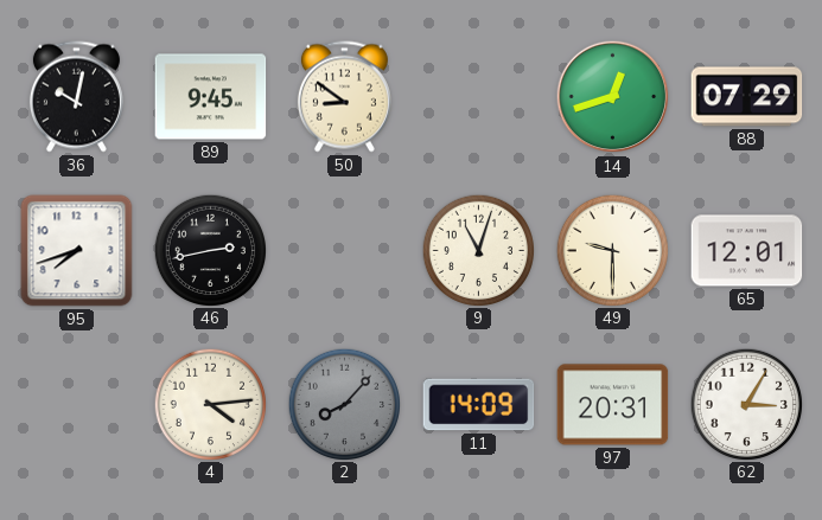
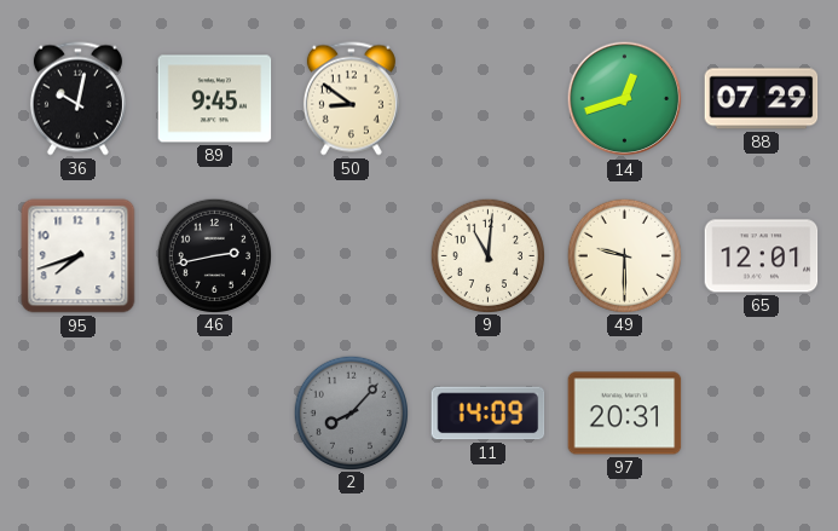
9: 11:03 -> 11:01 (487, 255)
4: 4:14 -> none (210, 404)
62: 3:05 -> none (746, 404)
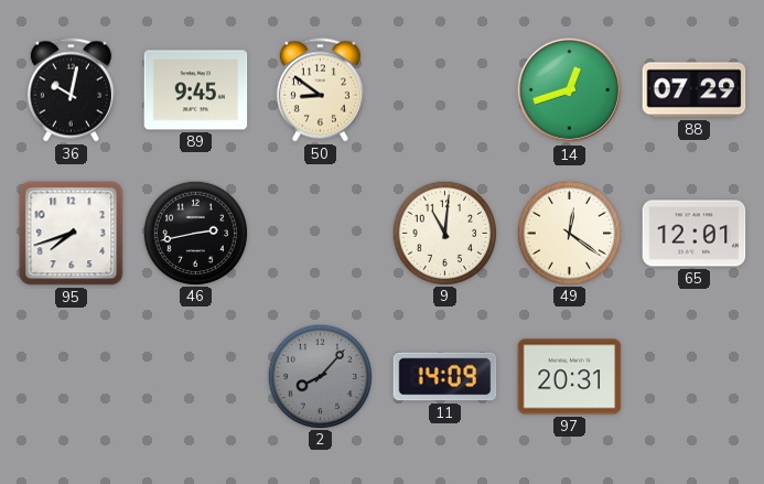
49: 9:30 -> 12:21 (569, 233)
